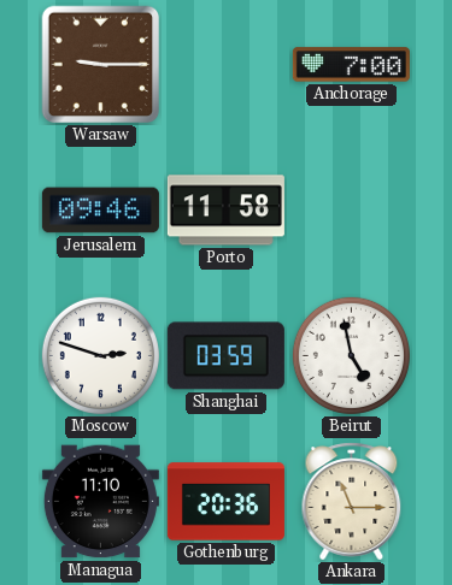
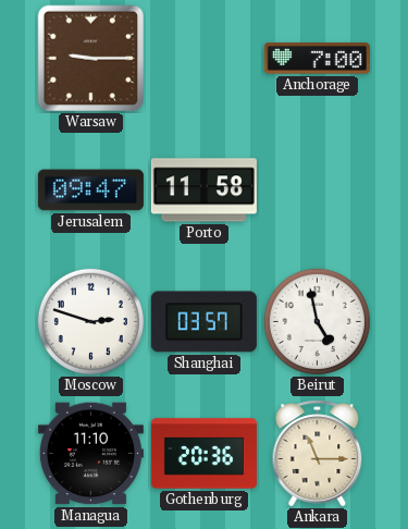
Jerusalem: 09:46 -> 09:47 (90, 190)
Shanghai: 03:59 -> 03:57 (203, 322)
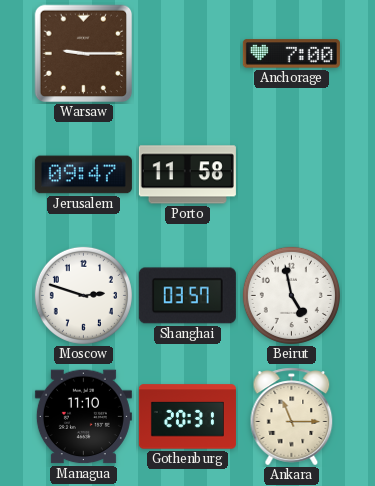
Gothenburg: 20:36 -> 20:31 (187, 417)
